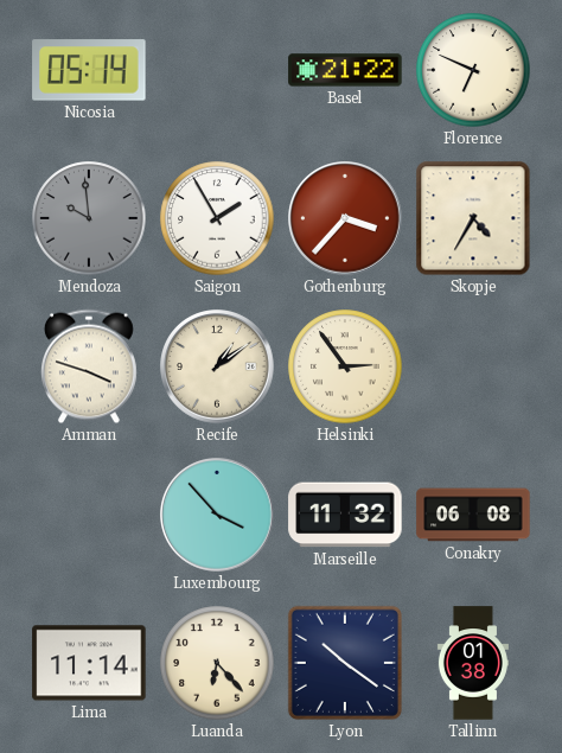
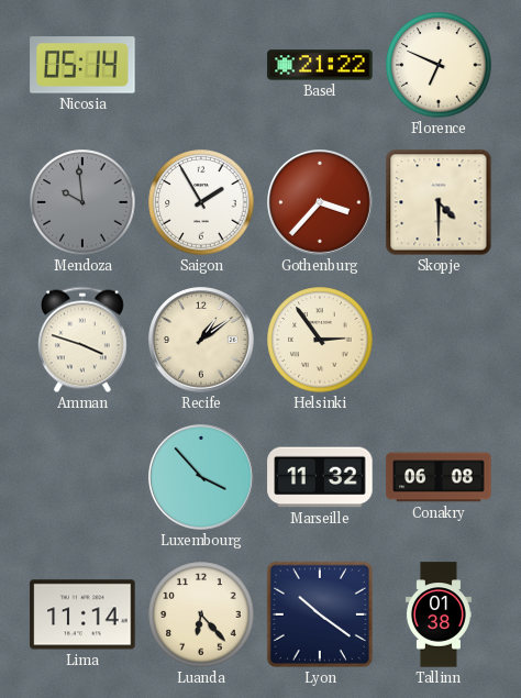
Skopje: 4:35 -> 4:30 (439, 202)
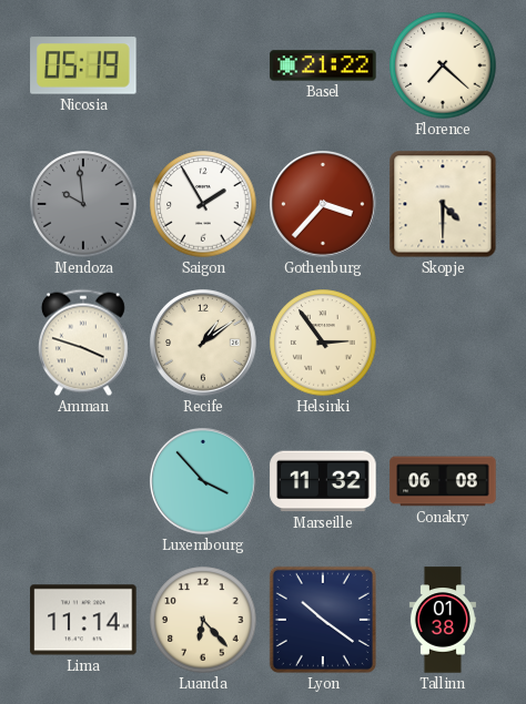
Nicosia: 05:14 -> 05:19 (83, 65)
Florence: 6:49 -> 7:22 (443, 65)
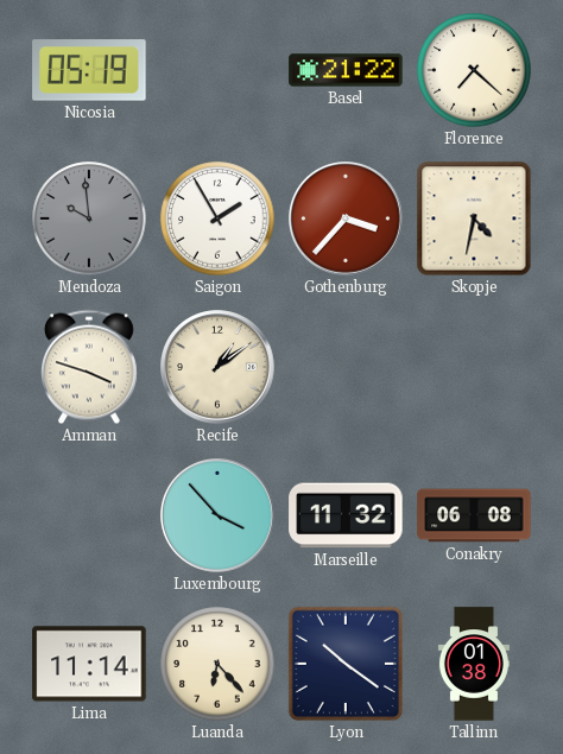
Skopje: 4:30 -> 4:32 (474, 218)
Helsinki: 2:54 -> none (323, 343)
